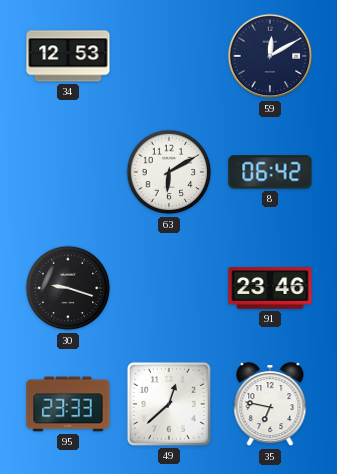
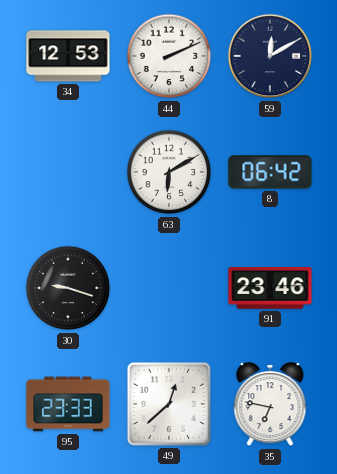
44: none -> 2:11 (169, 56)
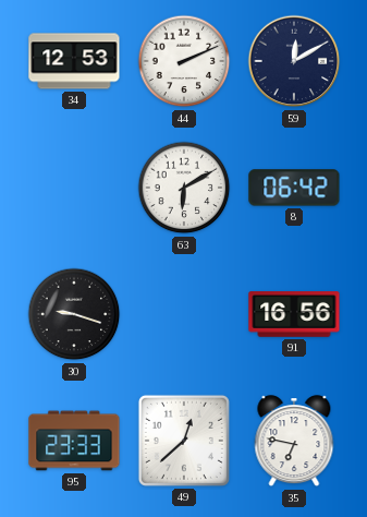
91: 23:46 -> 16:56 (294, 314)
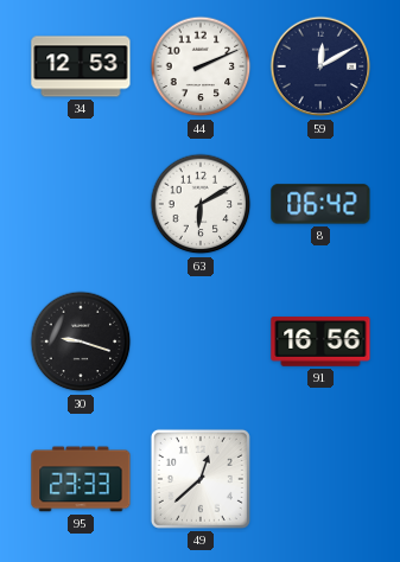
35: 6:47 -> none (294, 442)
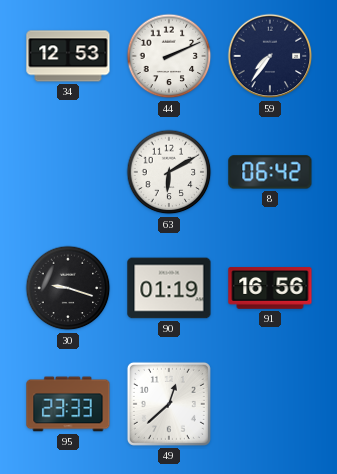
59: 12:10 -> 7:36 (270, 56)
90: none -> 01:19 (169, 288)
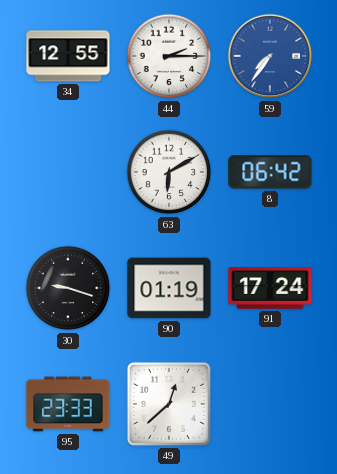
34: 12:53 -> 12:55 (68, 56)
44: 2:11 -> 2:15 (169, 56)
59 dial: navy -> blue (270, 56)
91: 16:56 -> 17:24 (270, 288)
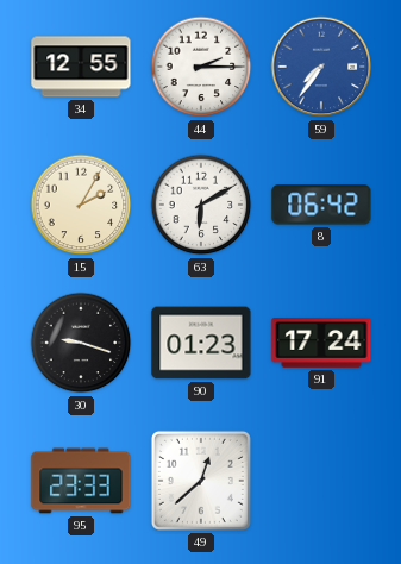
15: none -> 2:05 (81, 205)
90: 01:19 -> 01:23 (201, 343)
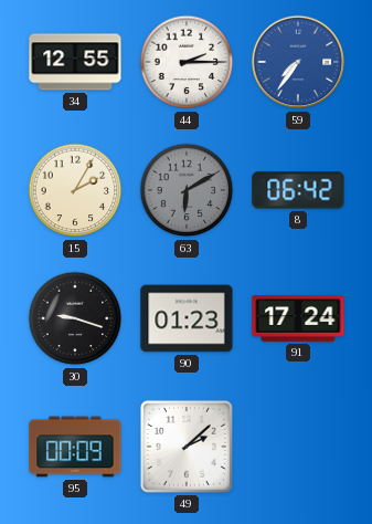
63 dial: white -> grey (187, 190)
95: 23:33 -> 00:09 (75, 447)
49: 12:38 -> 2:08 (187, 447)
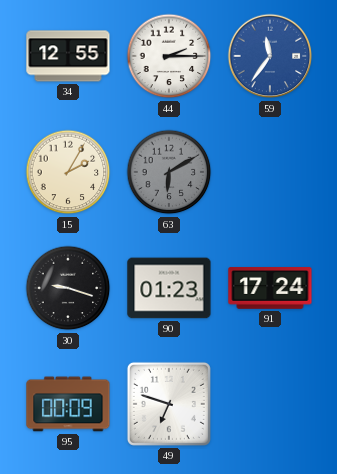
59: 7:36 -> 11:36 (270, 56)
8: 06:42 -> none (298, 190)
49: 2:08 -> 6:48 (169, 404)
